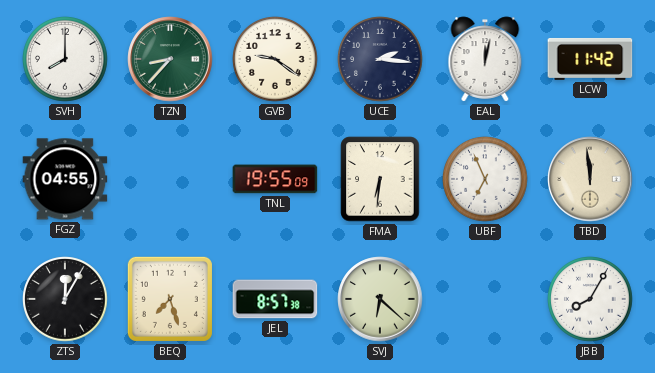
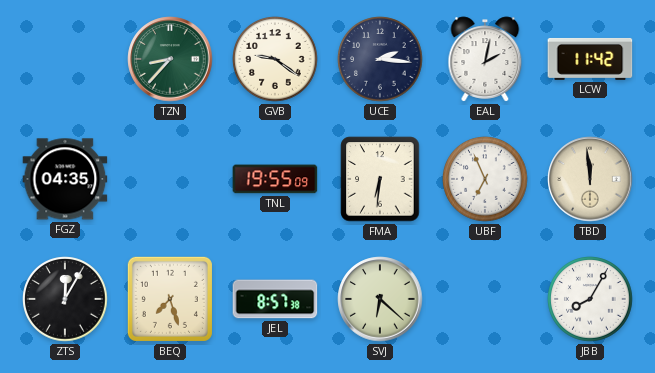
SVH: 8:00 -> none (65, 59)
EAL: 12:02 -> 2:02 (485, 59)
FGZ: 04:55 -> 04:35 (65, 179)
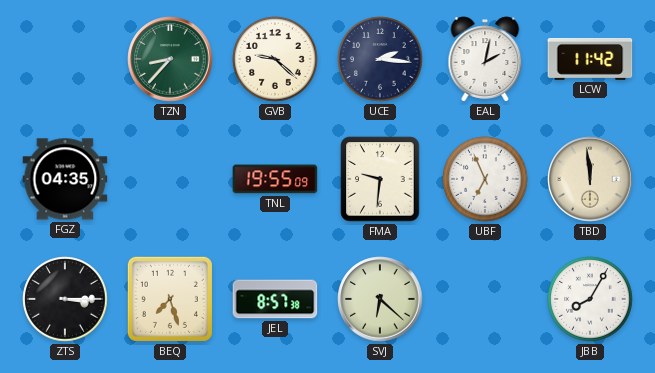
GVB: 9:21 -> 9:22 (275, 59)
FMA: 6:31 -> 9:31 (380, 179)
ZTS: 12:05 -> 3:15 (65, 299)
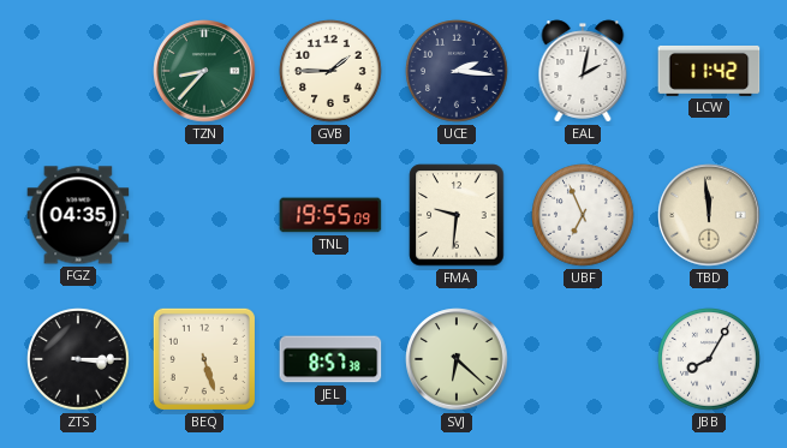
GVB: 9:22 -> 1:45 (330, 71)
BEQ: 7:27 -> 5:27 (204, 359)
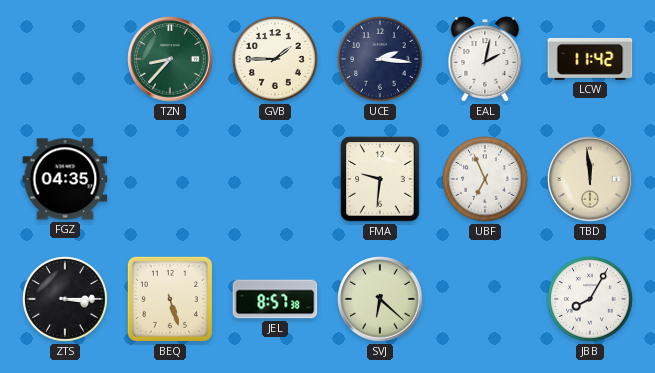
TNL: 19:55 -> none (330, 215)
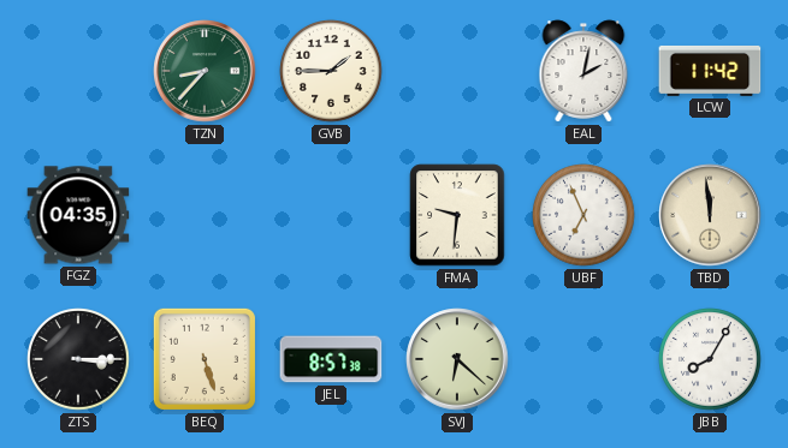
UCE: 2:16 -> none (380, 59)
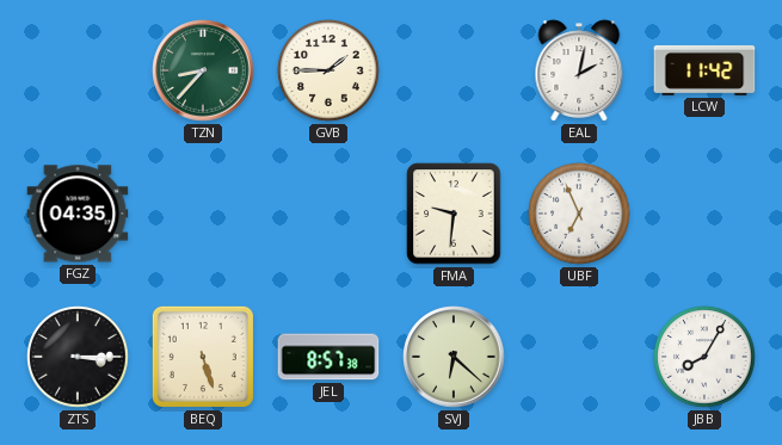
TBD: 11:59 -> none (710, 215)
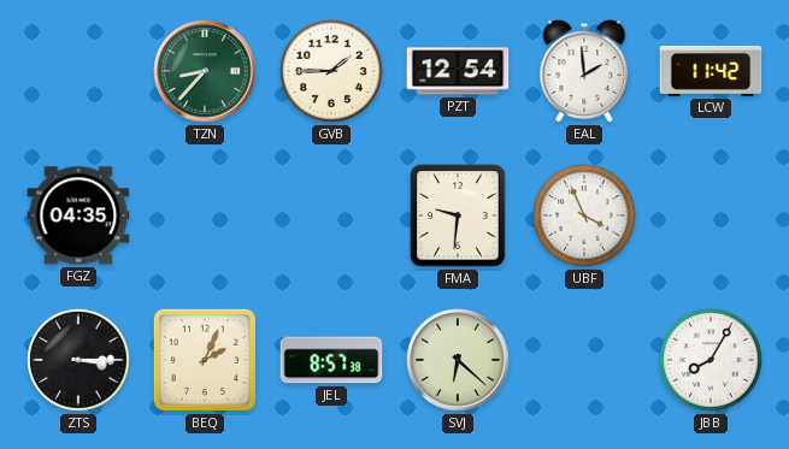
PZT: none -> 12:54 (458, 71)
EAL: 2:02 -> 1:59 (584, 71)
UBF: 6:56 -> 3:56 (584, 215)
BEQ: 5:27 -> 2:04 (205, 360)
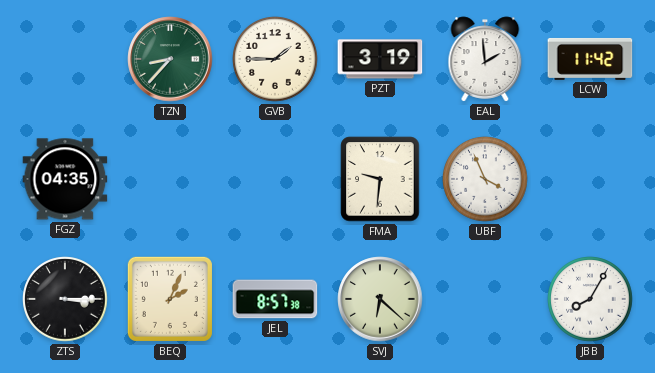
PZT: 12:54 -> 3:19 (380, 59)
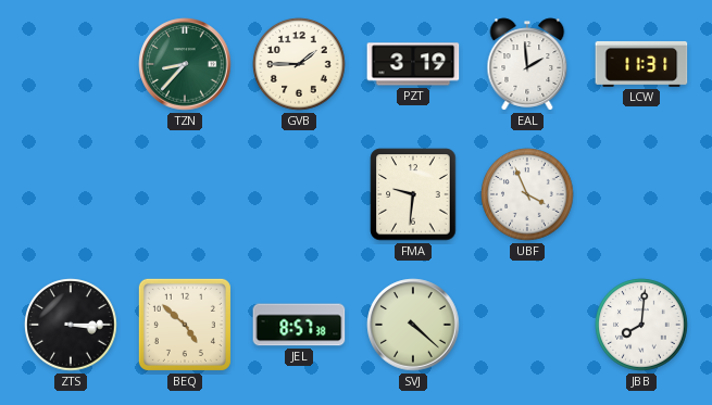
LCW: 11:42 -> 11:31 (641, 64)
FGZ: 04:35 -> none (65, 179)
BEQ: 2:04 -> 4:52 (185, 325)
SVJ: 6:22 -> 4:22 (413, 325)
JBB: 8:05 -> 8:01 (641, 325)
